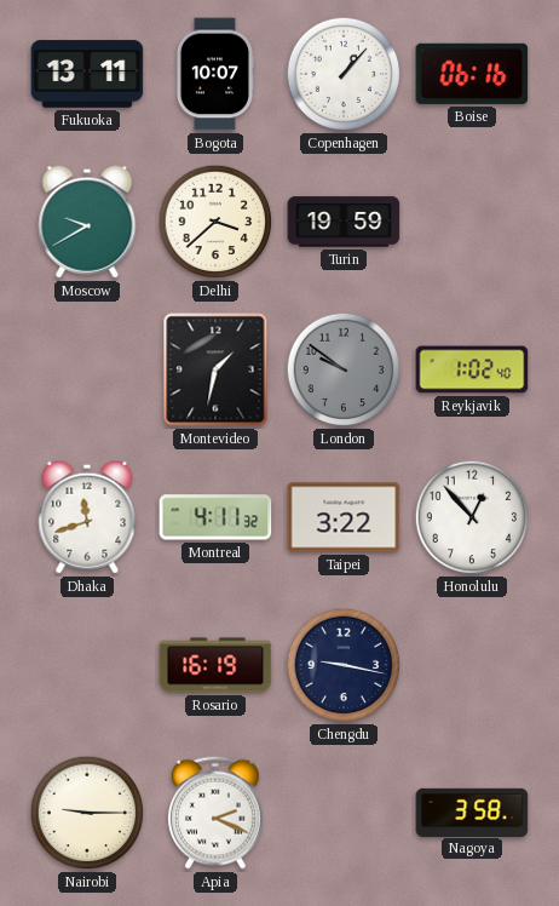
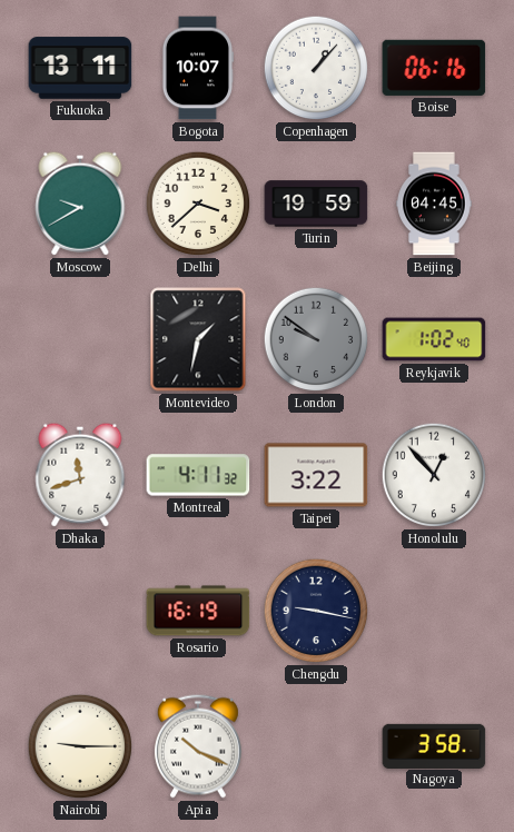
Beijing: none -> 04:45 (434, 204)
Apia: 2:19 -> 10:19 (198, 746)
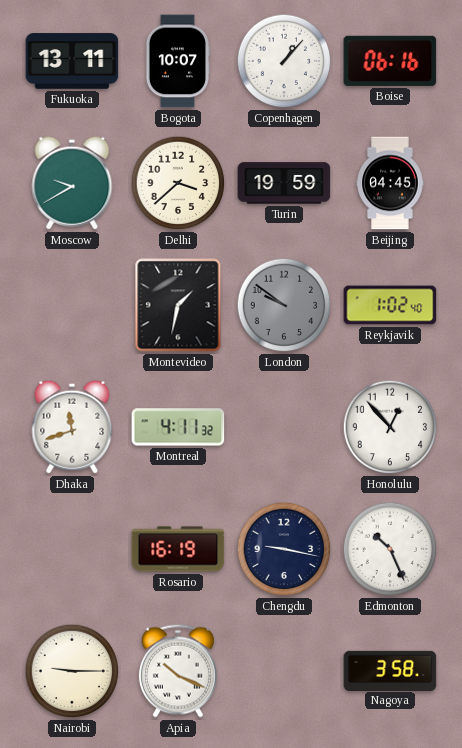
Taipei: 3:22 -> none (316, 475)
Edmonton: none -> 10:26 (390, 549)
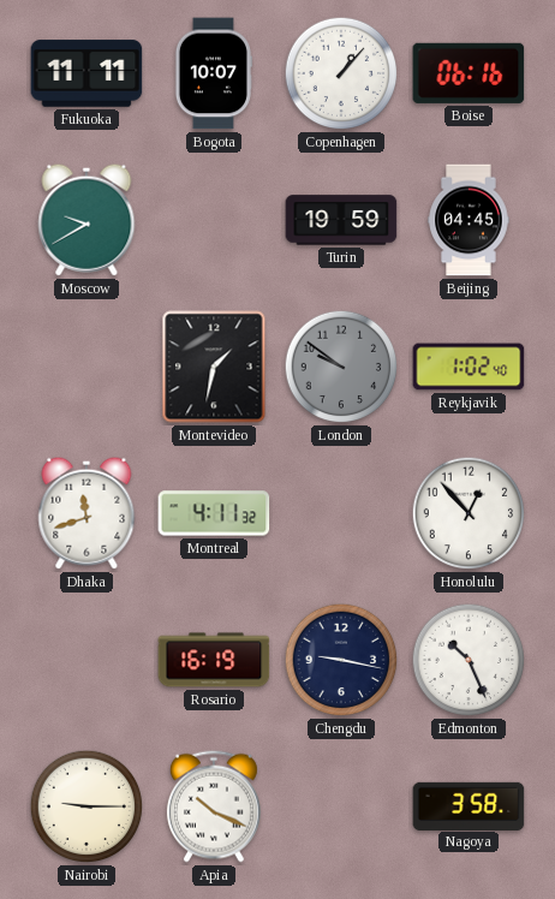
Fukuoka: 13:11 -> 11:11 (86, 73)
Delhi: 3:38 -> none (178, 183)
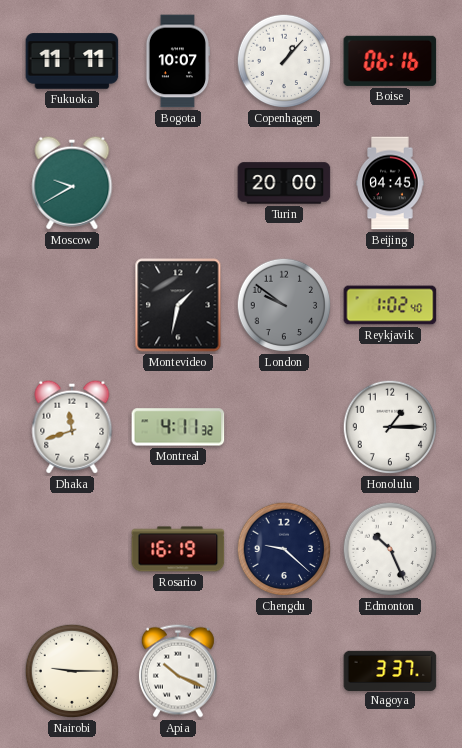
Turin: 19:59 -> 20:00 (284, 183)
Honolulu: 12:53 -> 1:15 (390, 427)
Chengdu: 9:17 -> 9:22 (284, 549)
Nagoya: 3:58 -> 3:37 (390, 670)
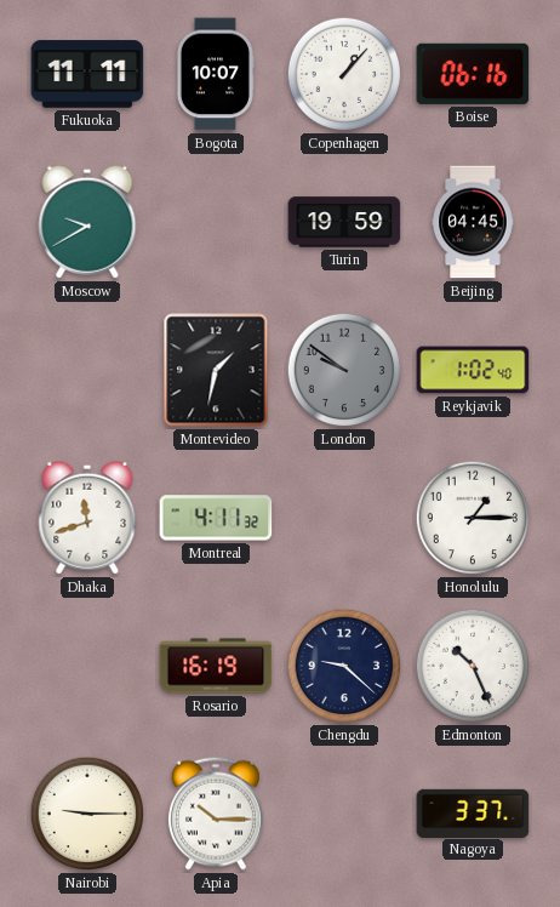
Turin: 20:00 -> 19:59 (344, 222)
Apia: 10:19 -> 10:15 (216, 814)
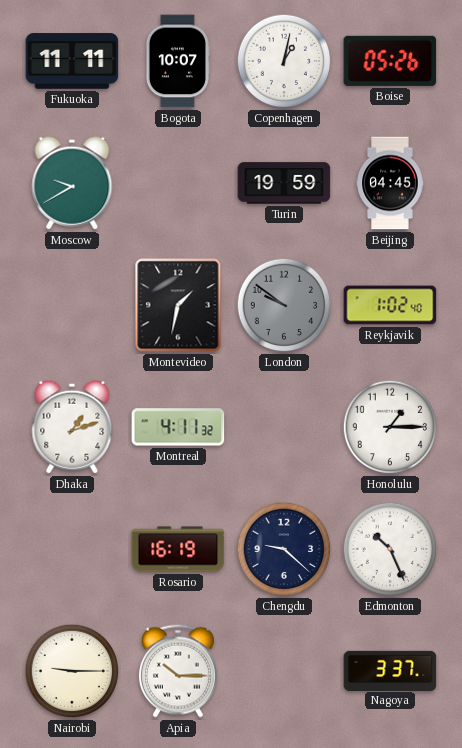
Copenhagen: 1:07 -> 1:02 (284, 61)
Boise: 06:16 -> 05:26 (390, 61)
Dhaka: 11:42 -> 1:12 (72, 427)
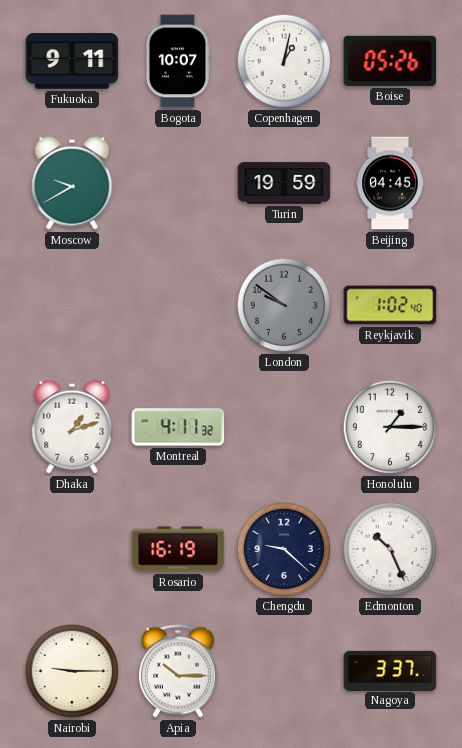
Fukuoka: 11:11 -> 9:11 (72, 61)
Montevideo: 1:32 -> none (178, 305)
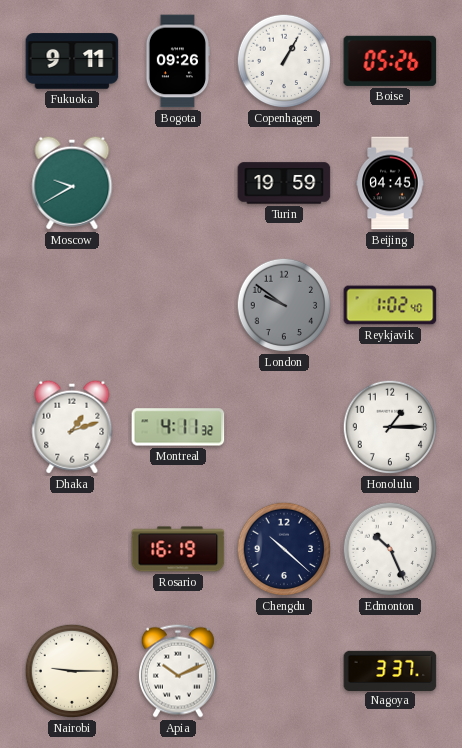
Bogota: 10:07 -> 09:26 (177, 61)
Copenhagen: 1:02 -> 1:05 (284, 61)
Chengdu: 9:22 -> 10:22 (284, 549)
Apia: 10:15 -> 10:11 (178, 671)
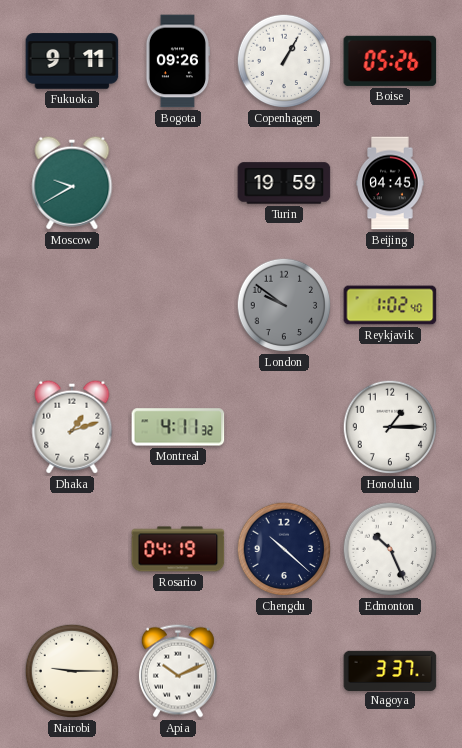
Rosario: 16:19 -> 04:19 (178, 549)
